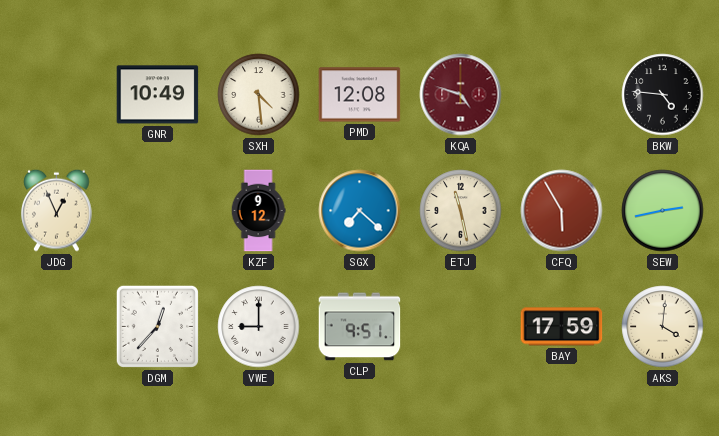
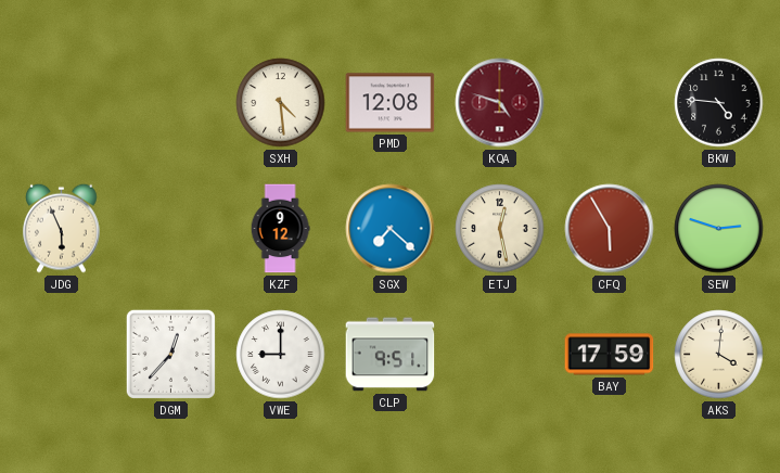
GNR: 10:49 -> none (158, 95)
JDG: 12:56 -> 5:56 (62, 228)
ETJ: 11:28 -> 12:28 (500, 229)
SEW: 2:43 -> 2:48 (719, 229)
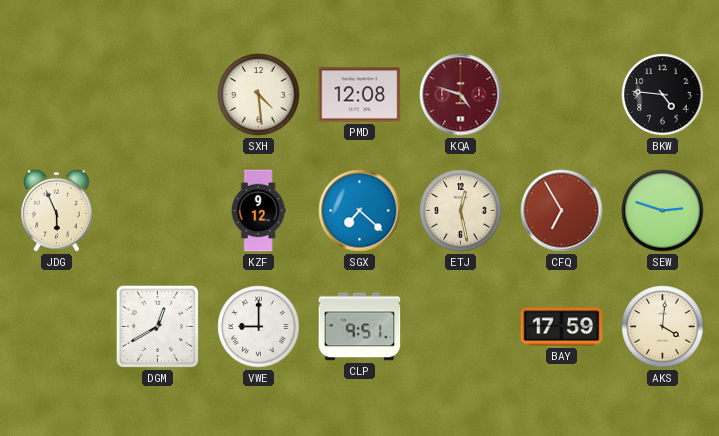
CFQ: 5:55 -> 6:55 (562, 211)
DGM: 12:37 -> 12:40 (157, 326)
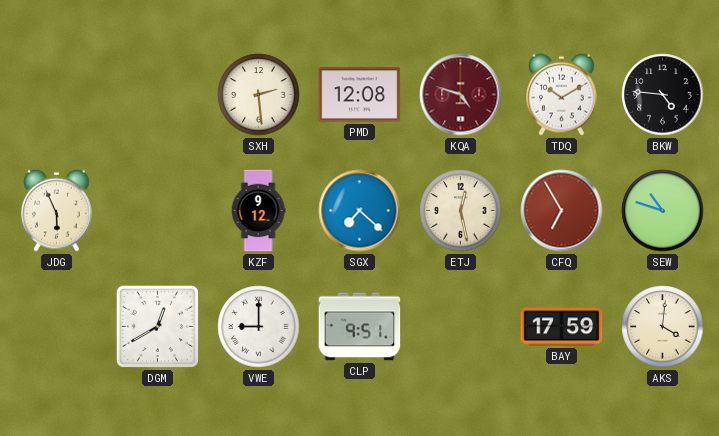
SXH: 4:29 -> 2:29 (259, 95)
TDQ: none -> 10:10 (562, 94)
SEW: 2:48 -> 10:48 (663, 211)
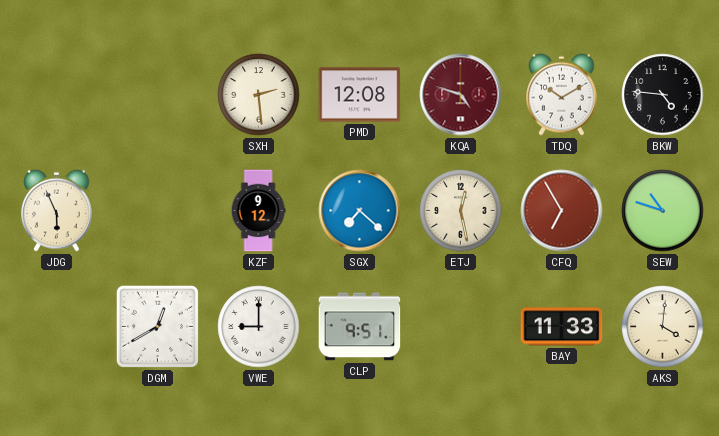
BAY: 17:59 -> 11:33 (562, 327)
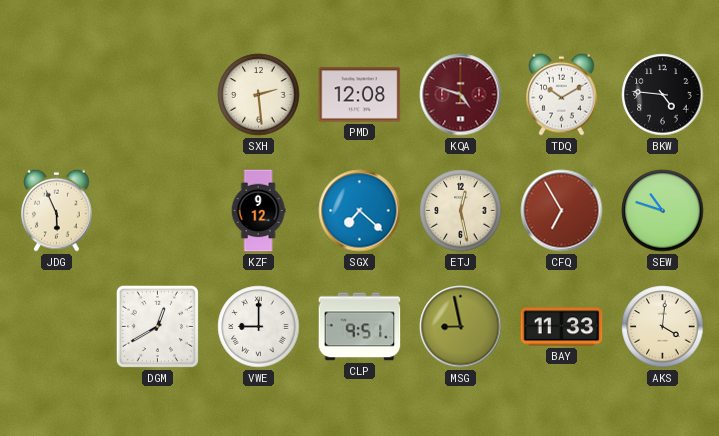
MSG: none -> 8:58 (461, 327)
